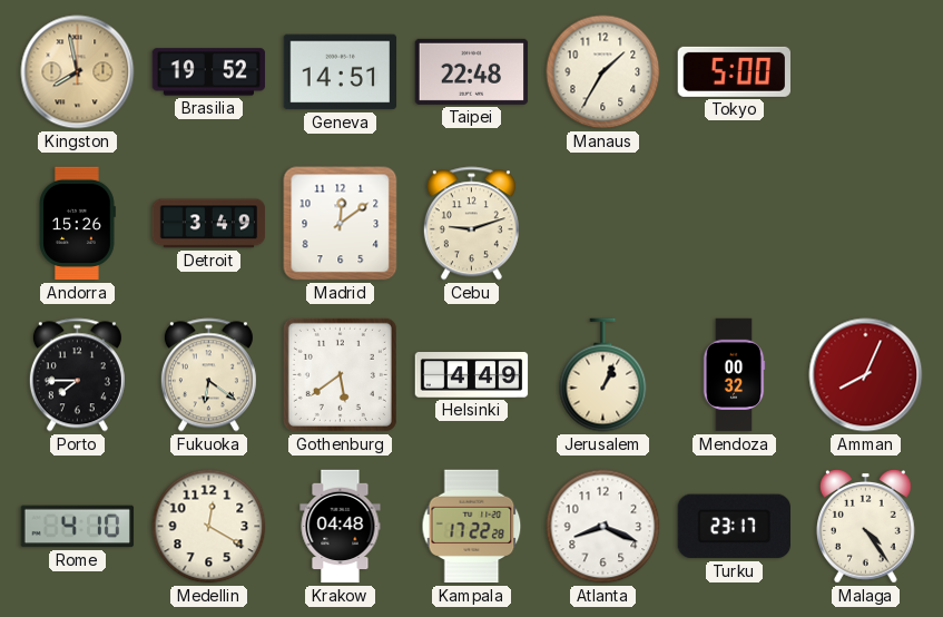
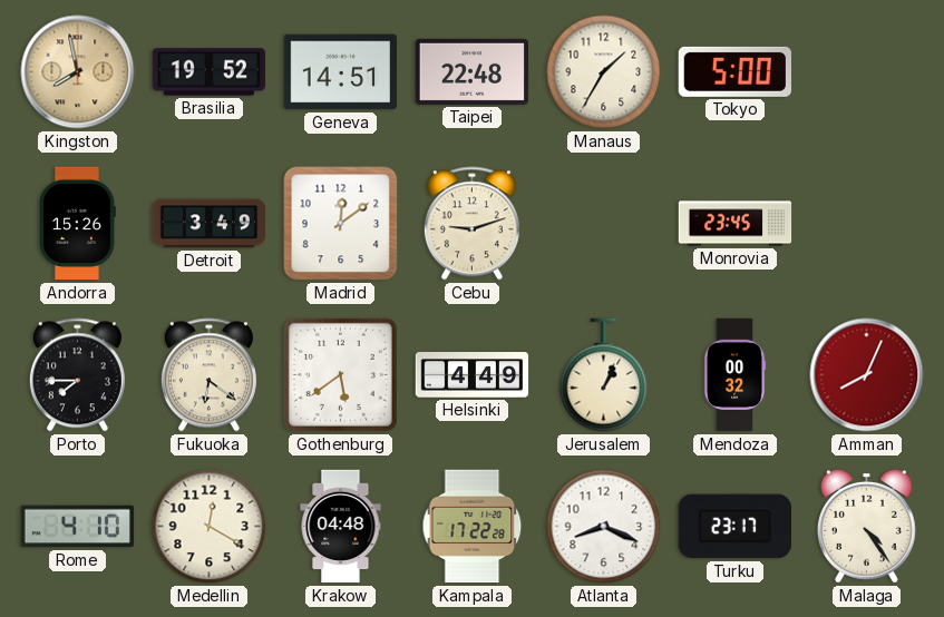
Monrovia: none -> 23:45 (736, 224)
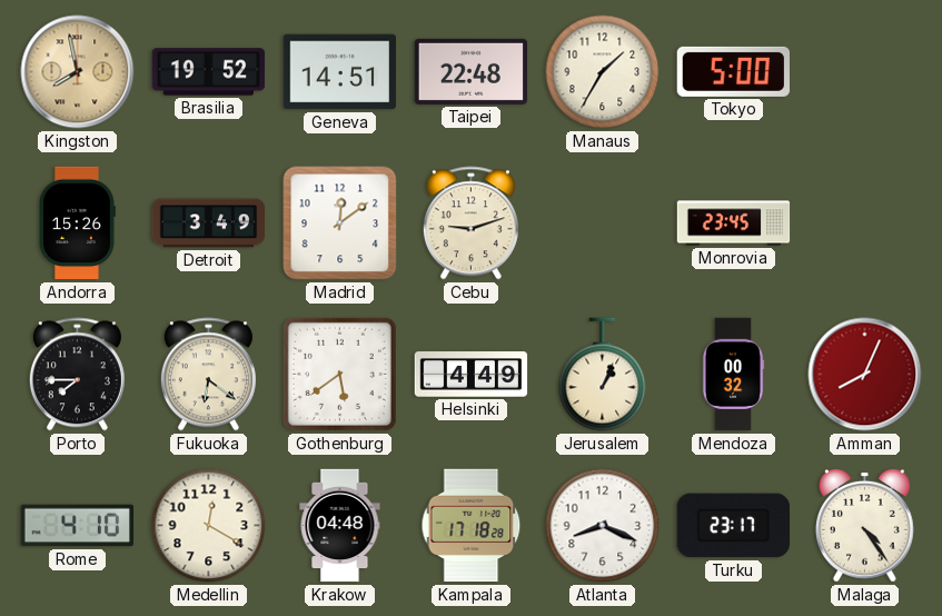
Kampala: 17:22 -> 17:18 (472, 526)
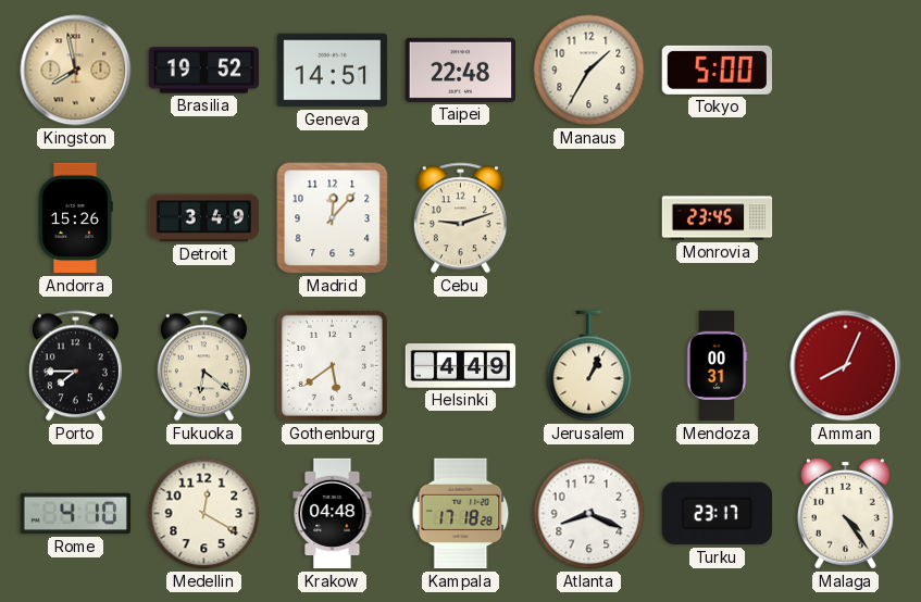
Madrid: 12:09 -> 12:07 (333, 218)
Mendoza: 00:32 -> 00:31 (717, 366)
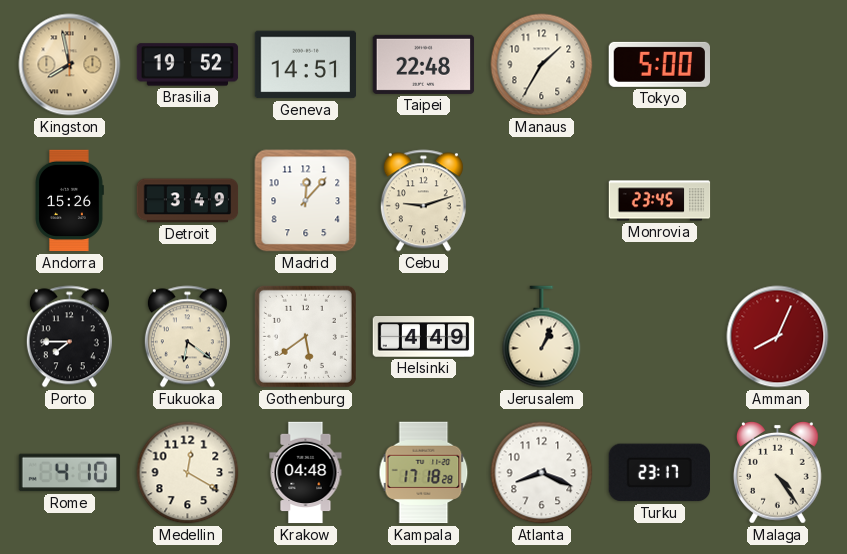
Mendoza: 00:31 -> none (717, 366)
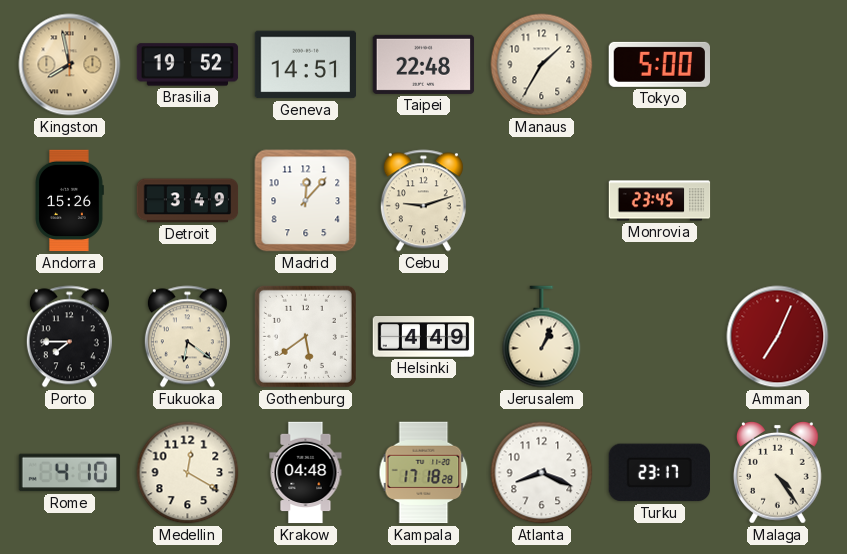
Amman: 8:04 -> 7:04 (778, 337)
